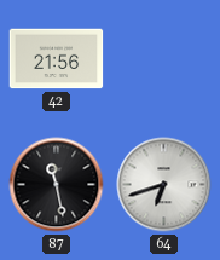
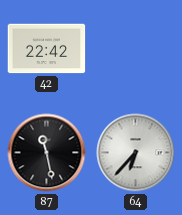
42: 21:56 -> 22:42 (47, 49)
64: 6:42 -> 6:37 (136, 153)
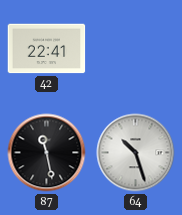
42: 22:42 -> 22:41 (47, 49)
64: 6:37 -> 10:27 (136, 153)
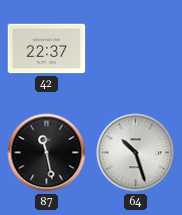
42: 22:41 -> 22:37 (47, 49)
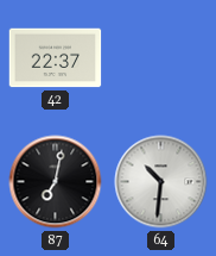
87: 11:28 -> 7:02 (56, 182)
64: 10:27 -> 10:31 (161, 182)
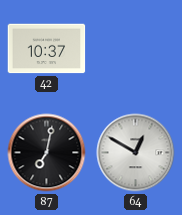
42: 22:37 -> 10:37 (47, 49)
64: 10:31 -> 12:50 (136, 153)
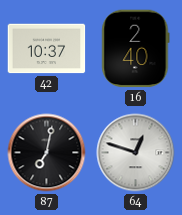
16: none -> 2:40 (136, 49)
64: 12:50 -> 12:48 (136, 153)
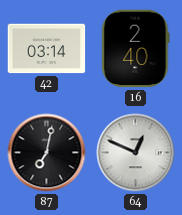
42: 10:37 -> 03:14 (47, 49)
64: 12:48 -> 12:49 (136, 153)
